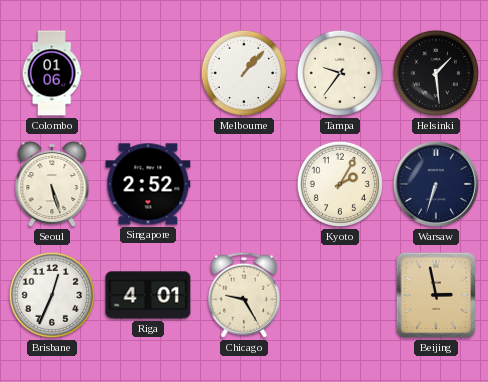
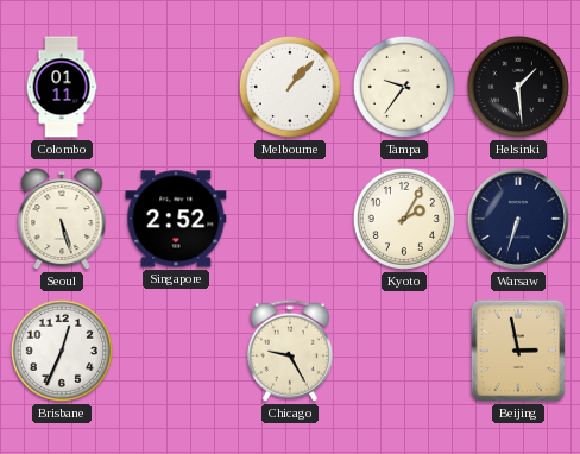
Colombo: 01:06 -> 01:11 (62, 87)
Riga: 4:01 -> none (148, 295)
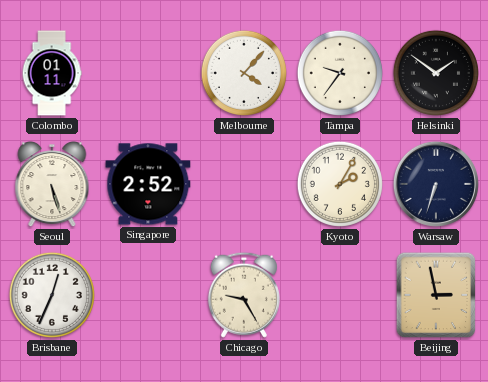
Melbourne: 1:07 -> 4:07 (244, 73)
Helsinki: 1:29 -> 1:51 (436, 73)
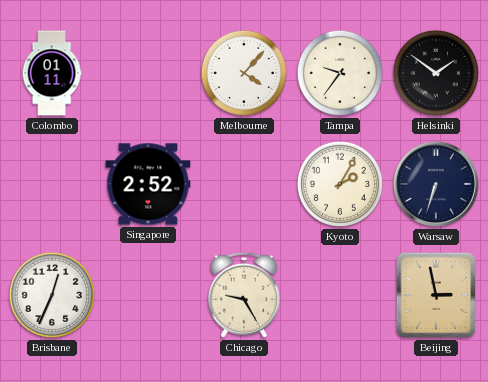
Seoul: 5:27 -> none (52, 184)
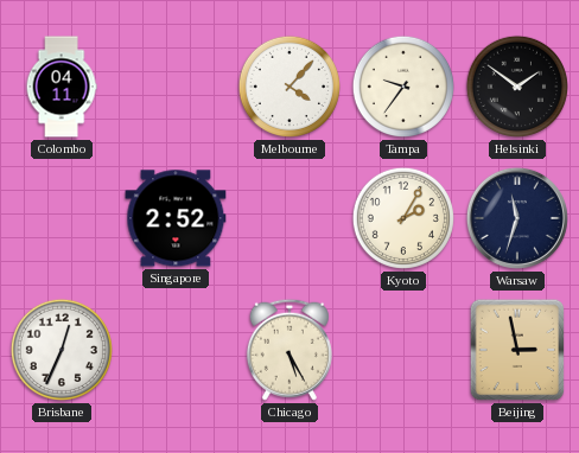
Colombo: 01:11 -> 04:11 (62, 87)
Warsaw: 6:33 -> 11:33 (517, 218)
Chicago: 9:25 -> 5:25 (289, 350)
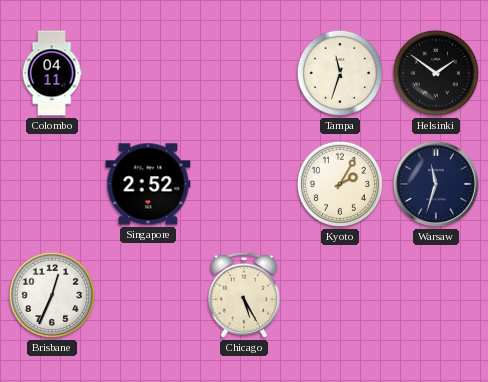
Melbourne: 4:07 -> none (289, 87)
Tampa: 9:36 -> 11:33 (340, 73)
Beijing: 2:58 -> none (517, 350)
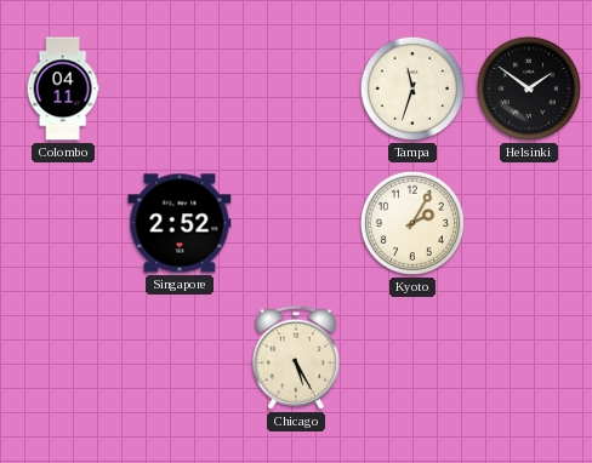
Warsaw: 11:33 -> none (436, 184)
Brisbane: 12:34 -> none (52, 295)
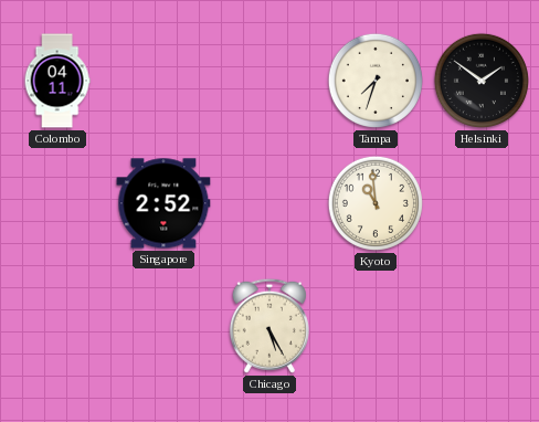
Tampa: 11:33 -> 7:33 (376, 81)
Kyoto: 2:05 -> 10:59 (376, 203)
